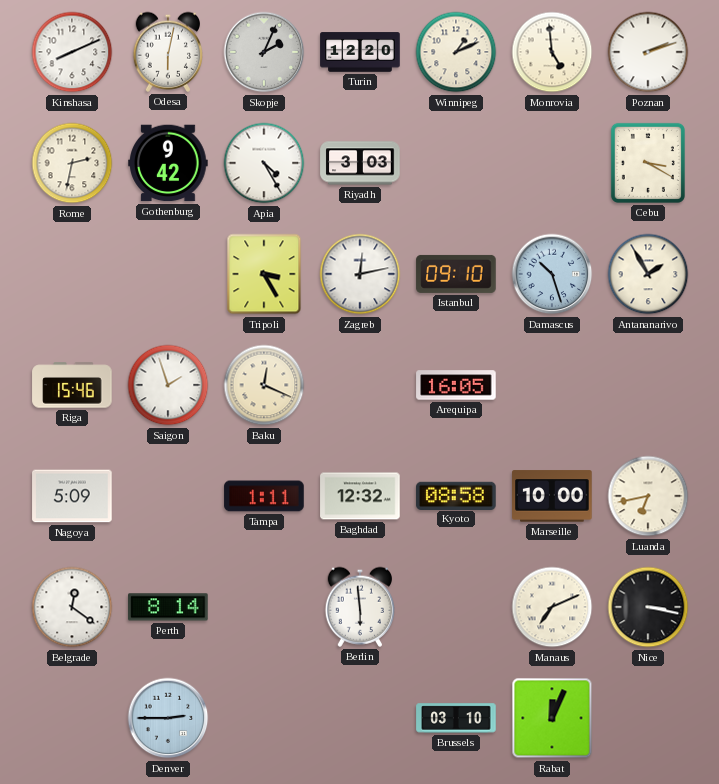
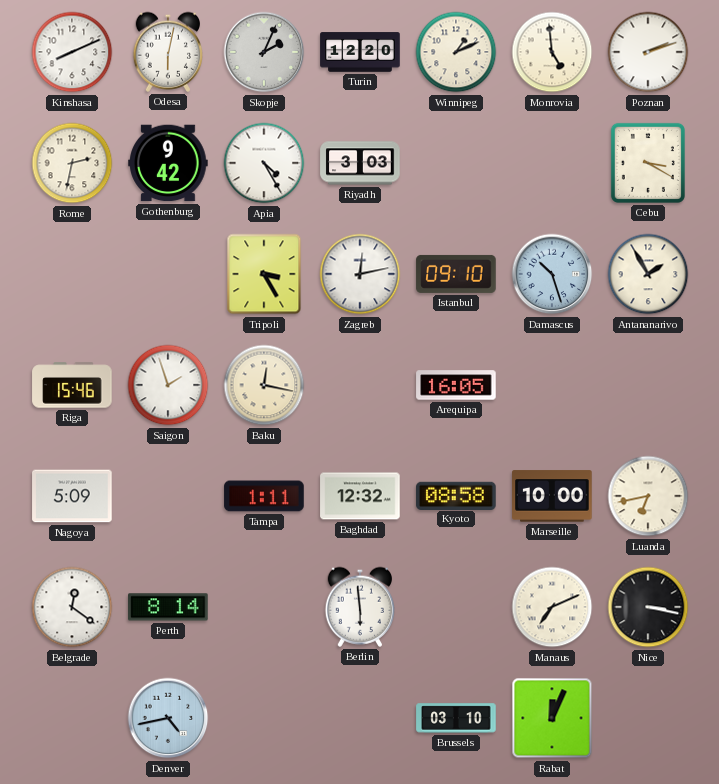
Baku: 12:19 -> 12:17 (264, 385)
Denver: 2:45 -> 4:43 (168, 718)
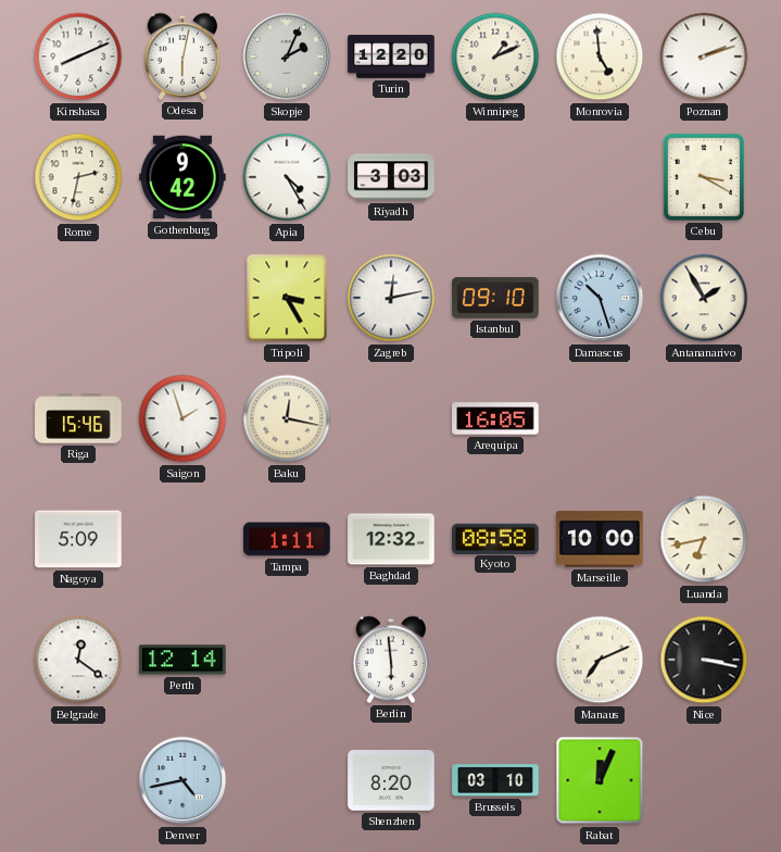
Perth: 8:14 -> 12:14 (182, 660)
Shenzhen: none -> 8:20 (391, 780)
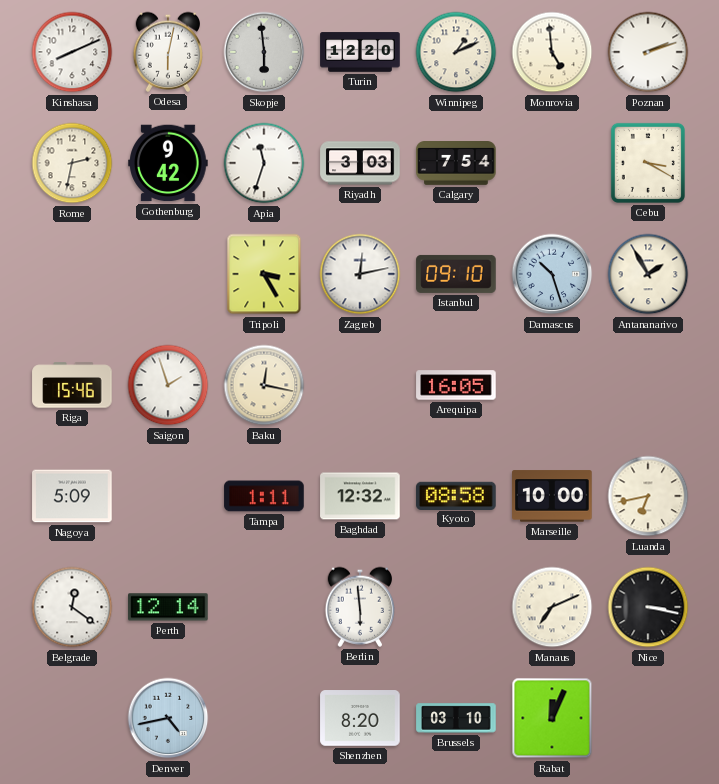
Skopje: 2:04 -> 5:59 (264, 52)
Apia: 4:25 -> 11:33 (264, 163)
Calgary: none -> 7:54 (456, 164)
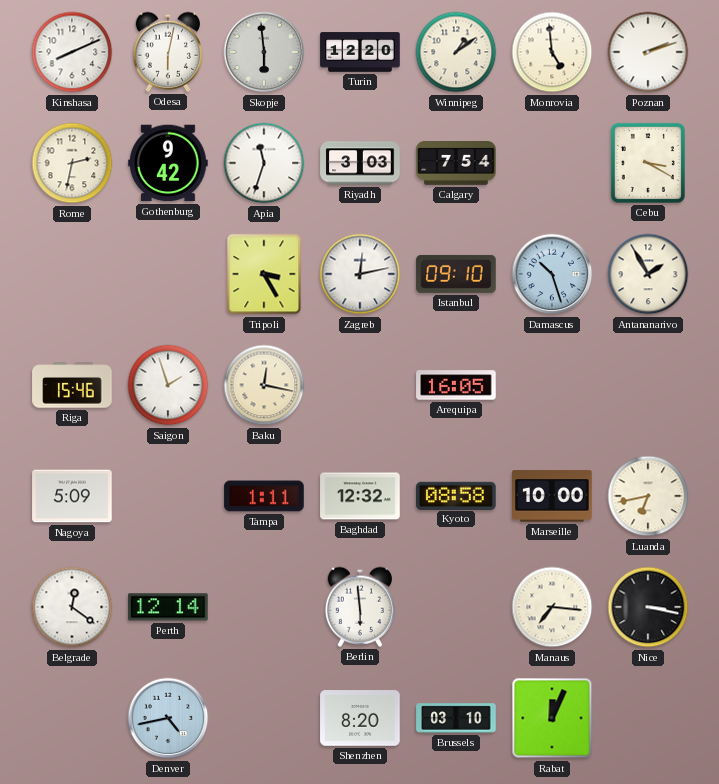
Winnipeg: 1:11 -> 1:09 (456, 52)
Manaus: 7:11 -> 7:16 (552, 607)
